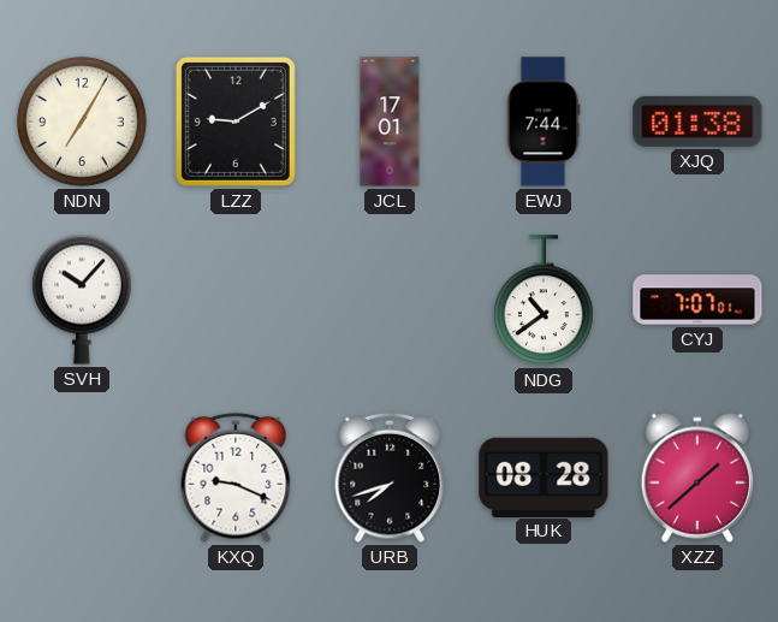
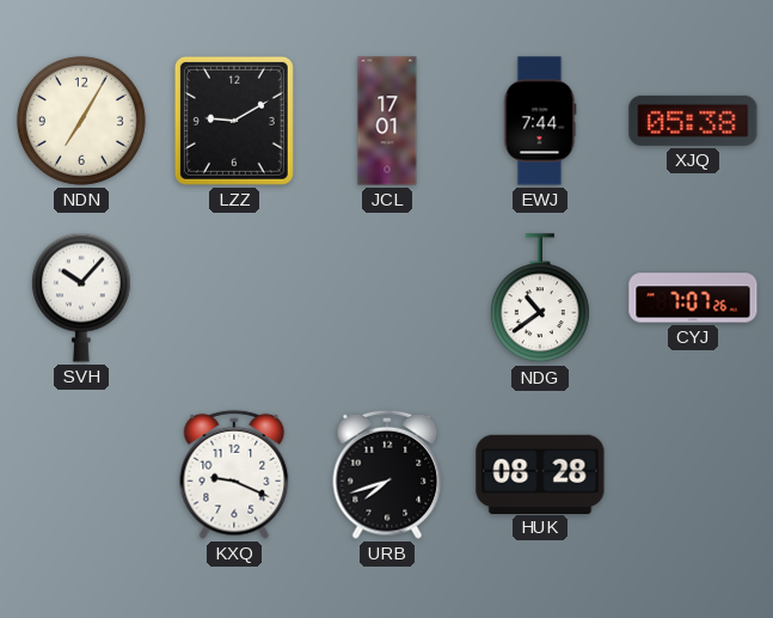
XJQ: 01:38 -> 05:38 (693, 121)
CYJ: 7:07:01 -> 7:07:26 (693, 298)
XZZ: 1:38 -> none (696, 478)
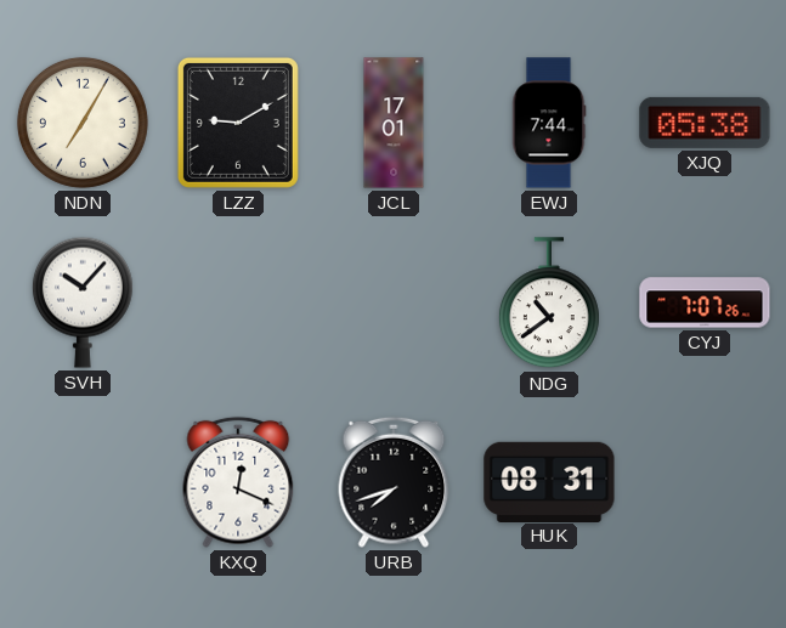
KXQ: 9:19 -> 12:19 (238, 482)
HUK: 08:28 -> 08:31 (549, 481)
